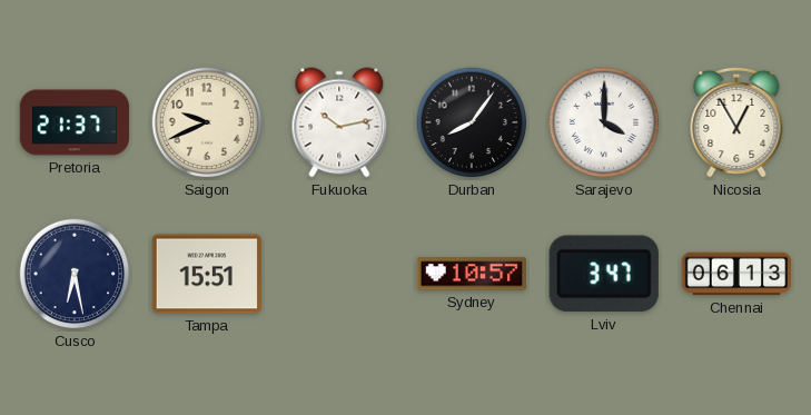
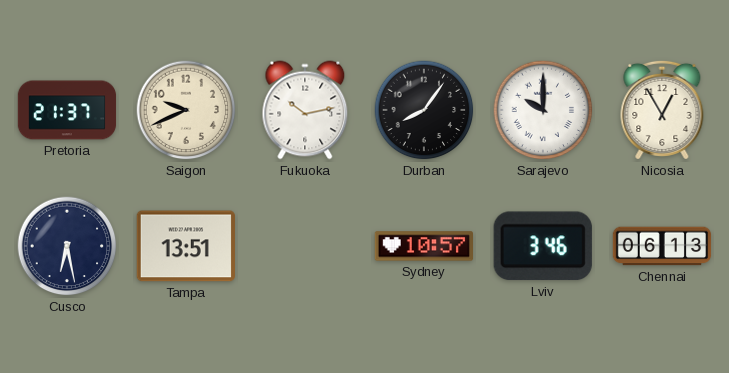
Sarajevo: 4:00 -> 10:00 (543, 110)
Tampa: 15:51 -> 13:51 (186, 246)
Lviv: 3:47 -> 3:46 (543, 246)
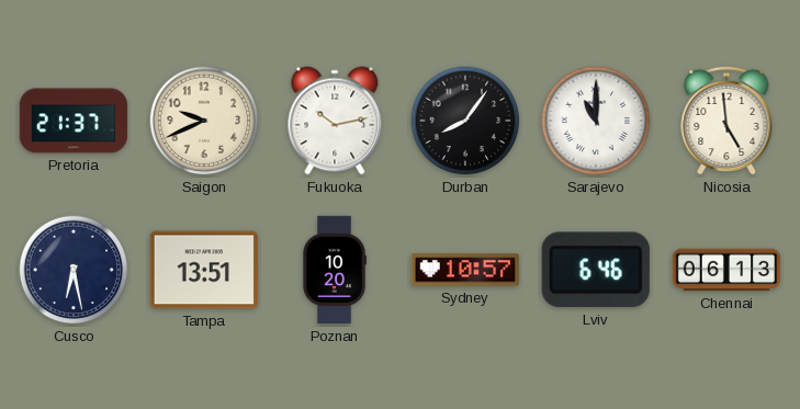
Sarajevo: 10:00 -> 11:00 (596, 121)
Nicosia: 12:55 -> 4:59 (726, 121)
Poznan: none -> 10:20 (335, 270)
Lviv: 3:46 -> 6:46 (596, 270)
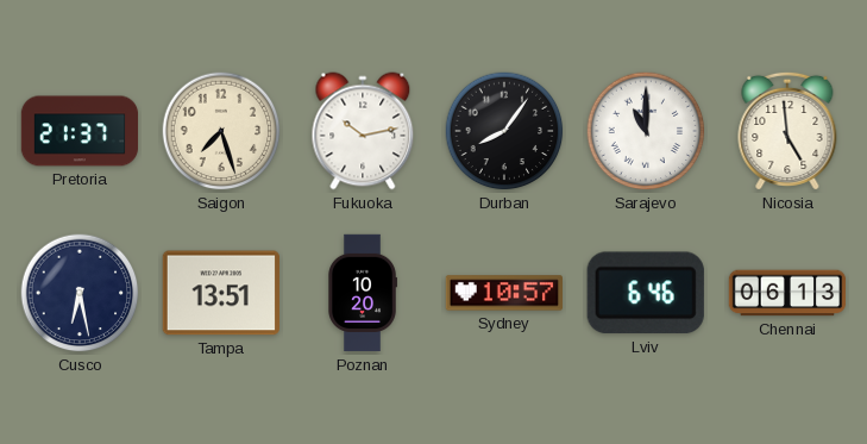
Saigon: 9:41 -> 7:27 (221, 131)
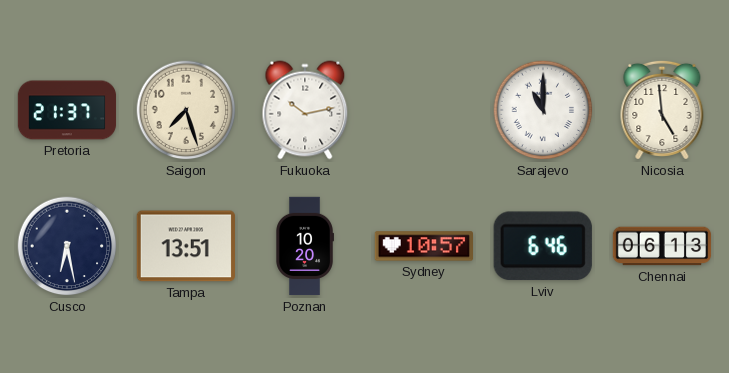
Durban: 8:06 -> none (504, 131)
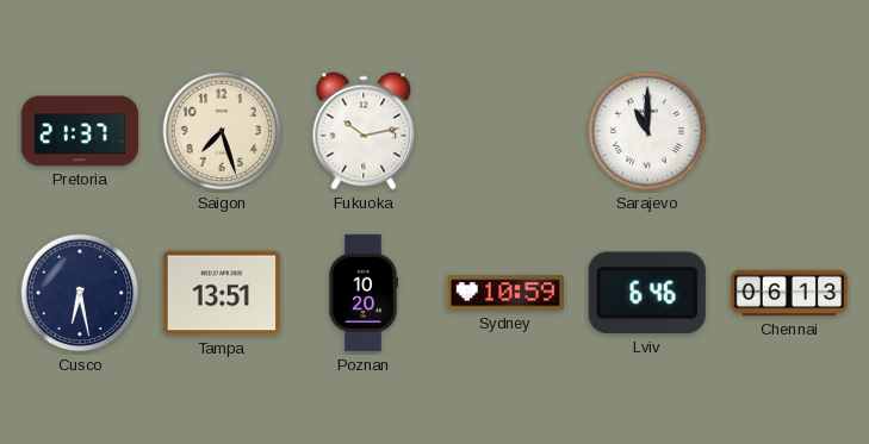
Nicosia: 4:59 -> none (662, 110)
Sydney: 10:57 -> 10:59 (505, 293)
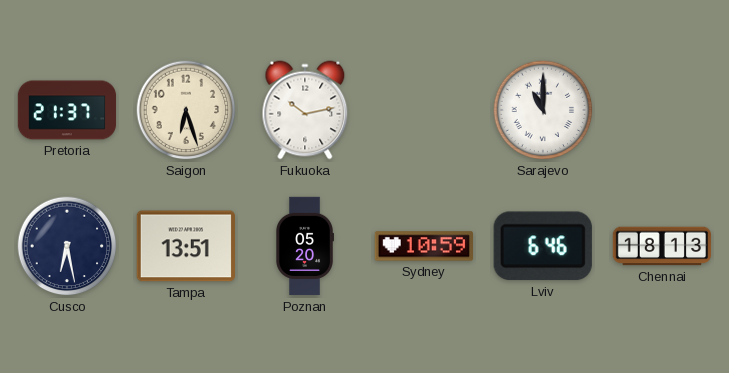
Saigon: 7:27 -> 6:27 (186, 110)
Poznan: 10:20 -> 05:20 (305, 246)
Chennai: 06:13 -> 18:13 (662, 246)
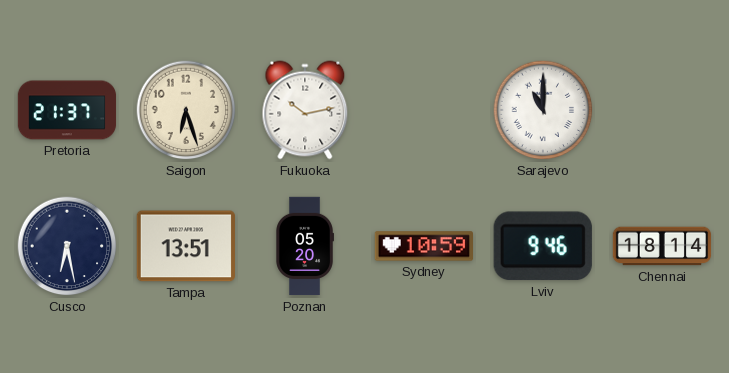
Lviv: 6:46 -> 9:46 (543, 246)
Chennai: 18:13 -> 18:14 (662, 246)
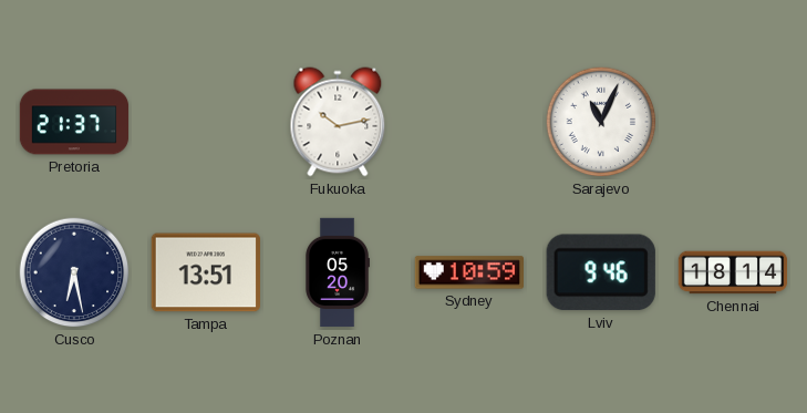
Saigon: 6:27 -> none (186, 110)
Sarajevo: 11:00 -> 11:04 (601, 122)
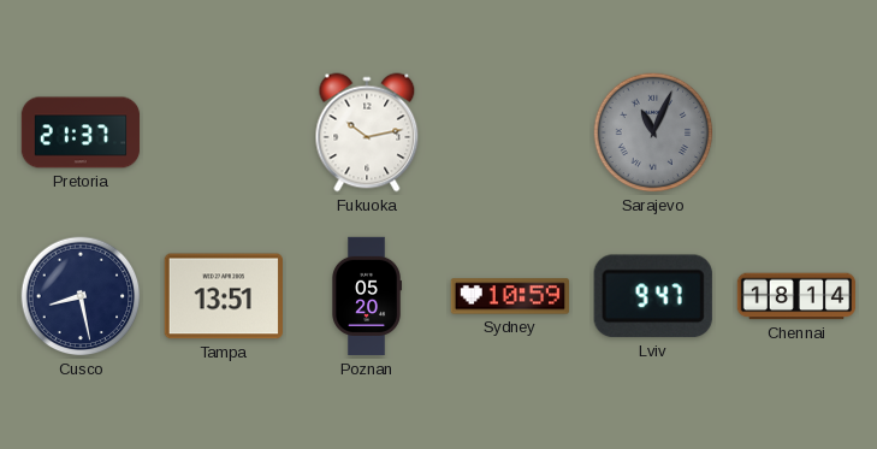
Sarajevo dial: white -> grey (653, 132)
Cusco: 6:28 -> 8:28 (81, 296)
Lviv: 9:46 -> 9:47 (653, 296)
